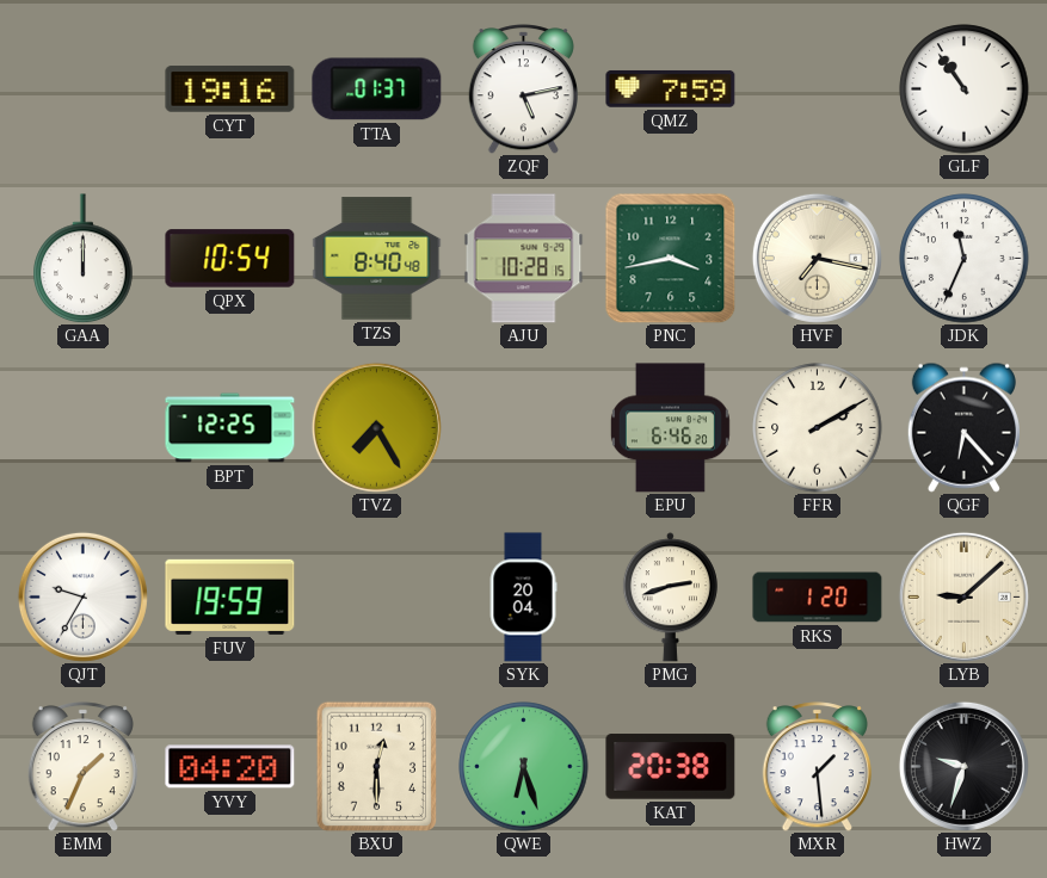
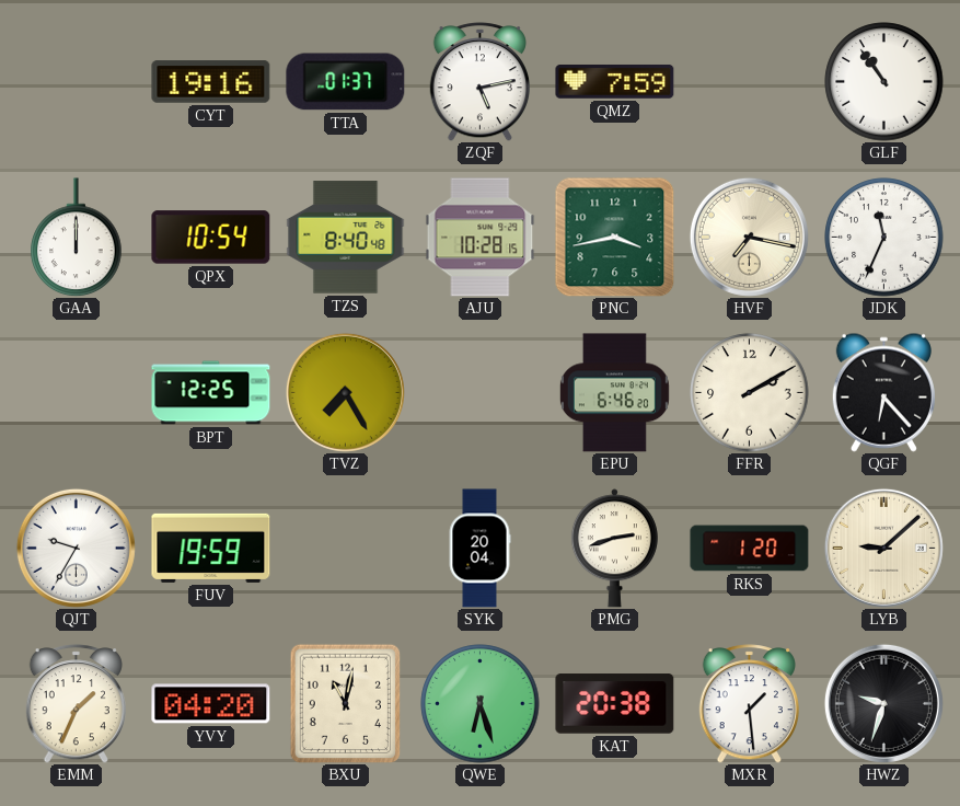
BXU: 12:30 -> 11:02 (346, 703)
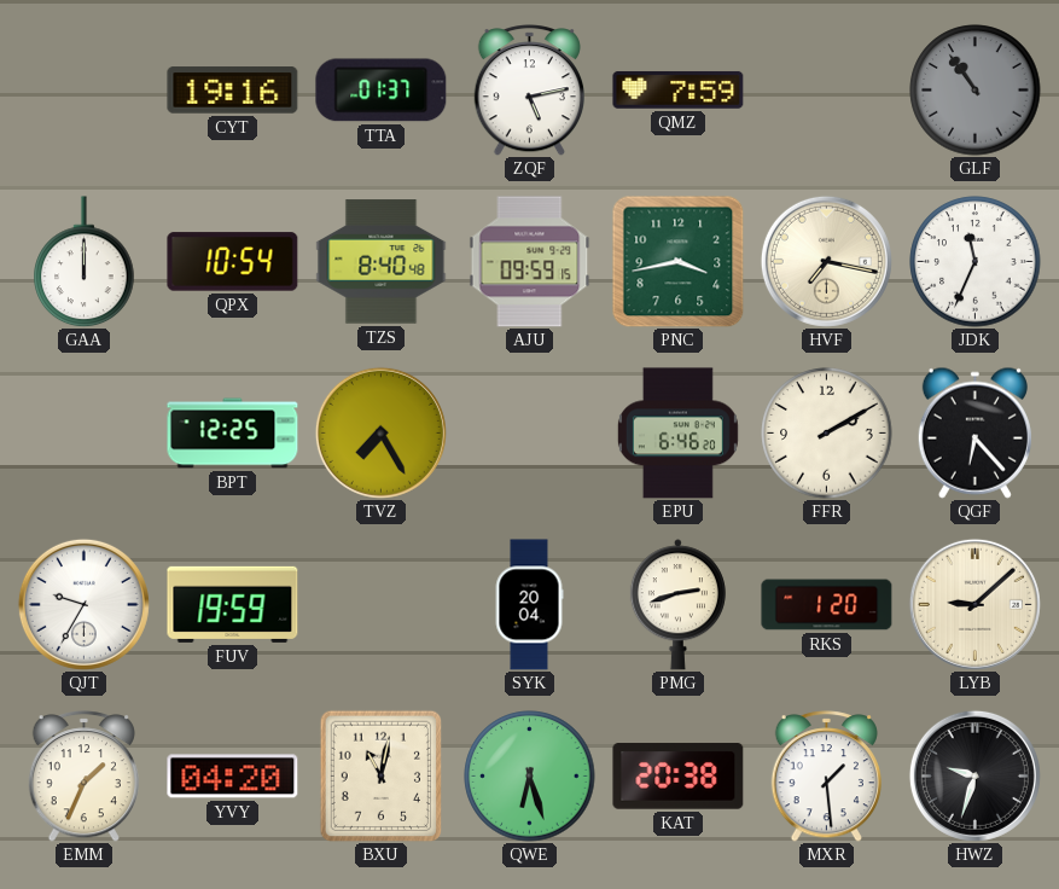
GLF dial: white -> grey (976, 91)
AJU: 10:28 -> 09:59 (530, 262)
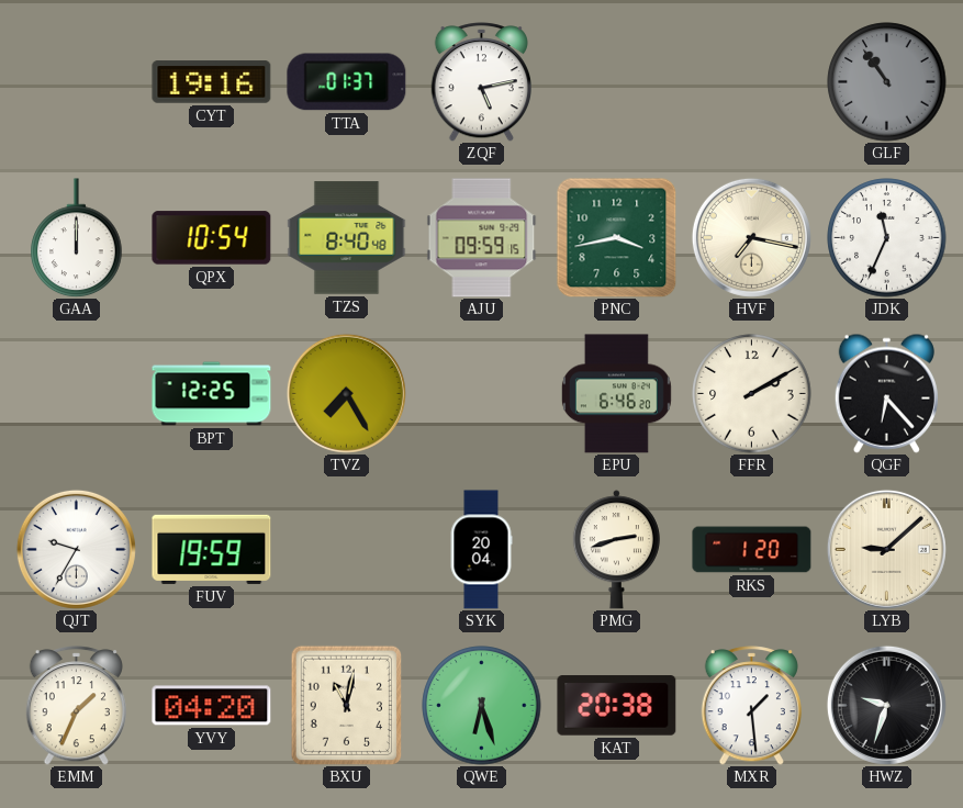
QMZ: 7:59 -> none (679, 91)
